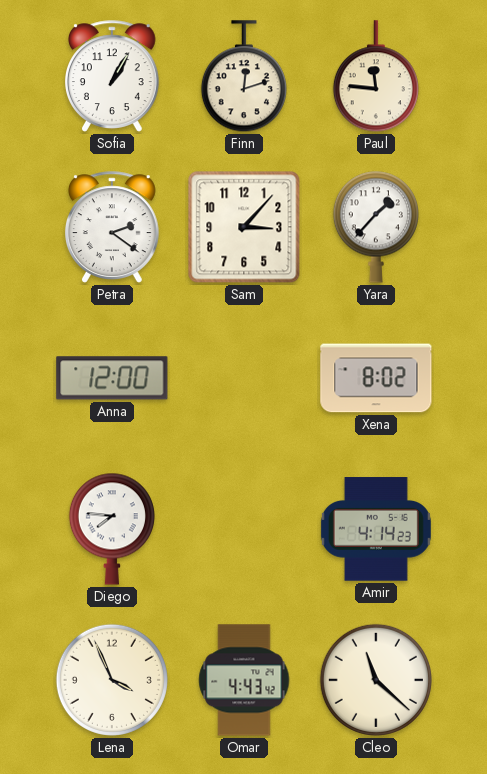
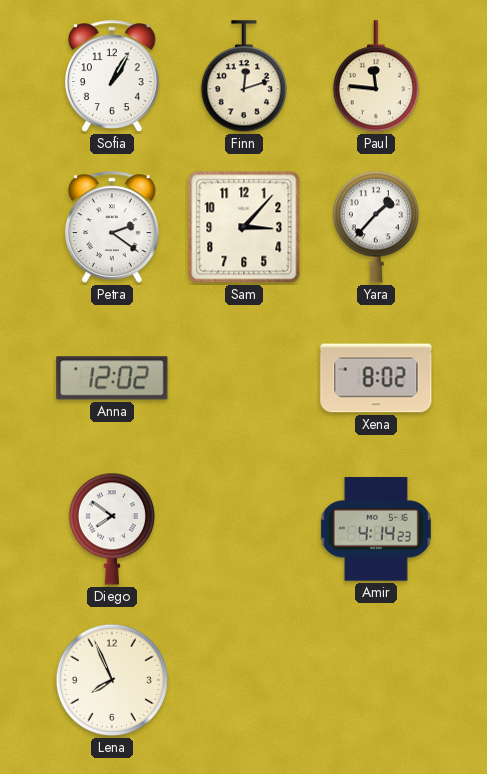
Anna: 12:00 -> 12:02 (112, 378)
Diego: 7:46 -> 7:51 (112, 529)
Lena: 3:56 -> 7:56 (112, 680)
Omar: 4:43 -> none (244, 680)
Cleo: 11:22 -> none (376, 680)
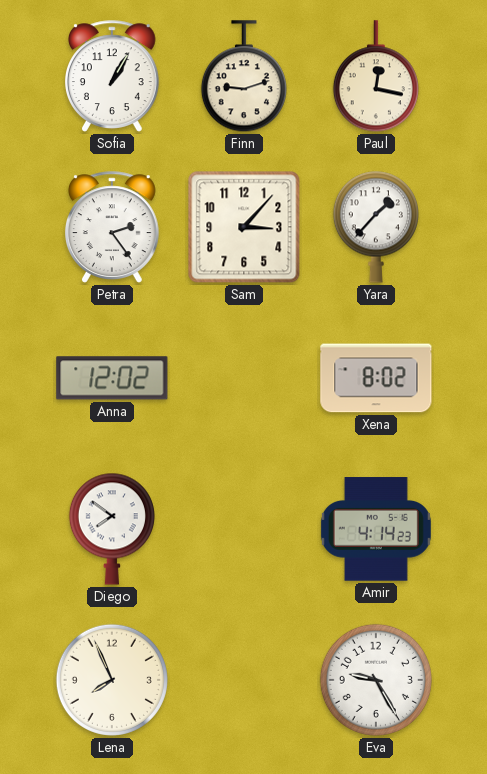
Finn: 12:12 -> 9:12 (244, 77)
Paul: 11:46 -> 12:17 (376, 77)
Petra: 2:21 -> 2:24 (112, 227)
Eva: none -> 9:25 (376, 680)
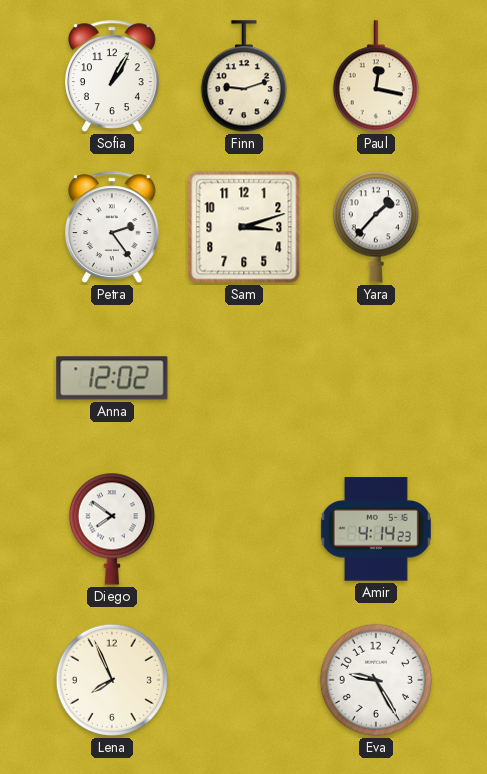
Sam: 3:07 -> 3:12 (244, 227)
Xena: 8:02 -> none (376, 378)
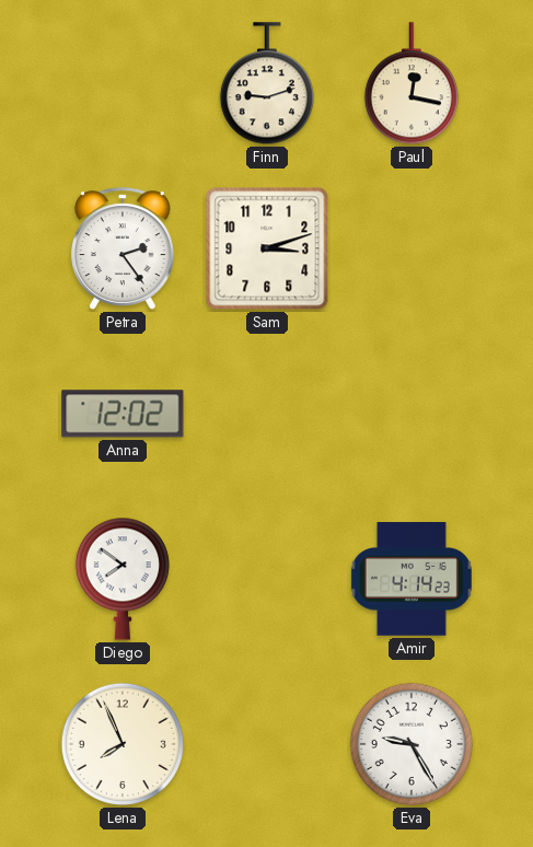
Sofia: 1:05 -> none (112, 76)
Yara: 1:37 -> none (376, 227)
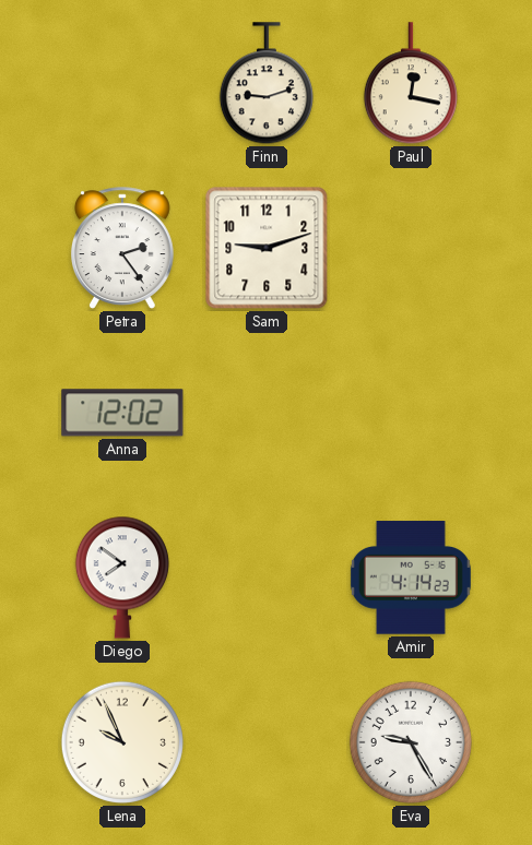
Sam: 3:12 -> 9:12 (267, 248)
Lena: 7:56 -> 9:56 (122, 742)
